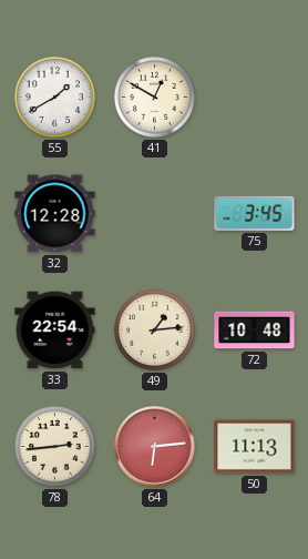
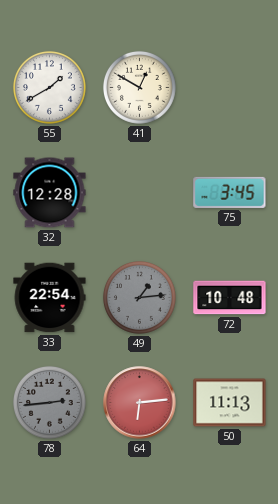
49 dial: cream -> grey (139, 297)
78 dial: cream -> grey (49, 402)
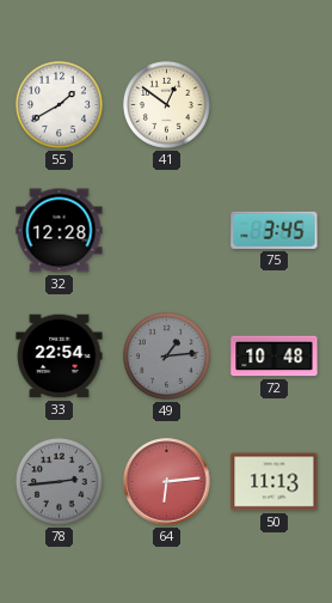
41: 12:50 -> 12:51 (166, 104)
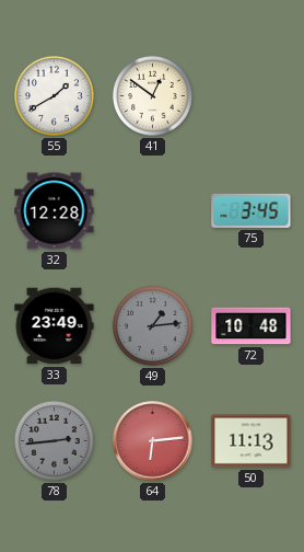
33: 22:54 -> 23:49 (55, 326)
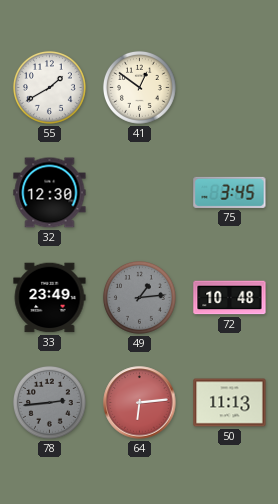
32: 12:28 -> 12:30 (50, 193)
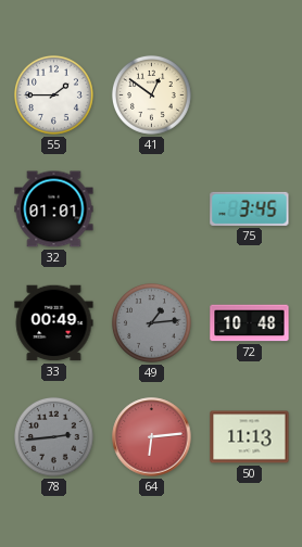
55: 1:40 -> 1:45 (53, 94)
32: 12:30 -> 01:01 (54, 209)
33: 23:49 -> 00:49 (54, 323)
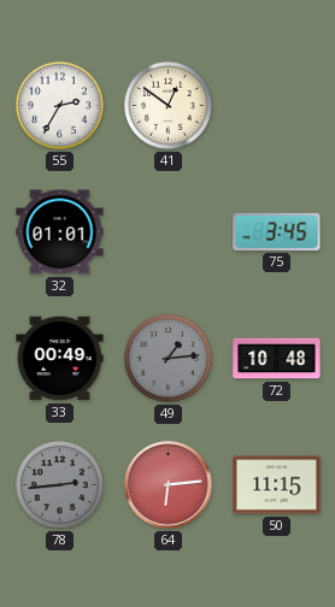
55: 1:45 -> 2:35 (59, 105)
50: 11:13 -> 11:15 (277, 485)
